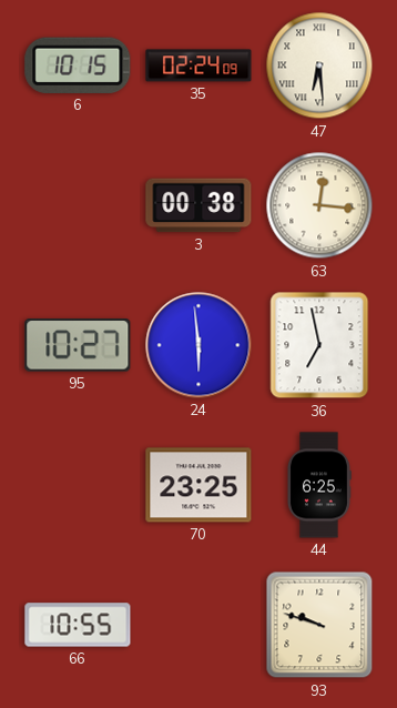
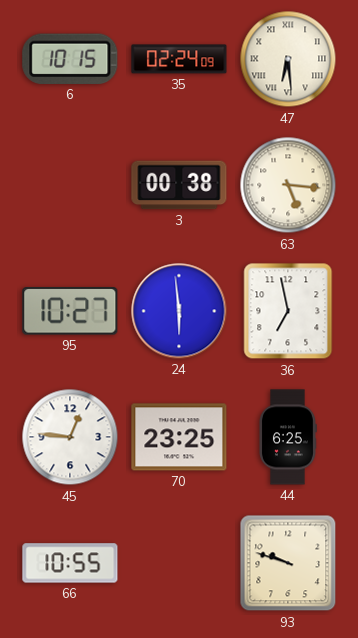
63: 12:16 -> 5:16 (288, 185)
45: none -> 12:46 (70, 437)
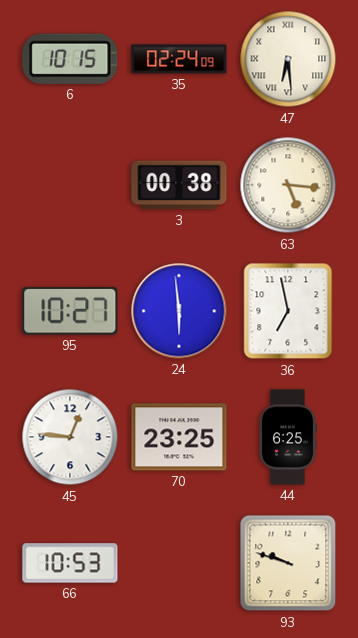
66: 10:55 -> 10:53 (70, 563)
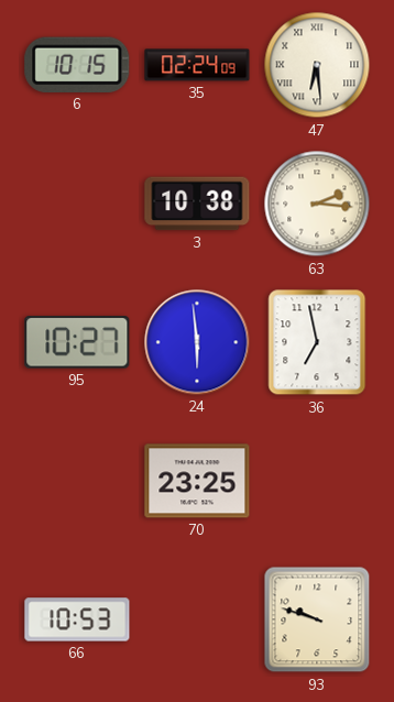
3: 00:38 -> 10:38 (197, 204)
63: 5:16 -> 2:16 (317, 204)
45: 12:46 -> none (70, 437)
44: 6:25 -> none (288, 437)
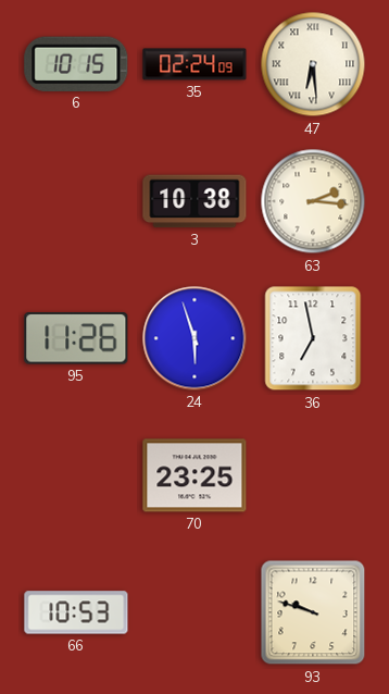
95: 10:27 -> 11:26 (76, 338)
24: 5:59 -> 5:57 (195, 338)
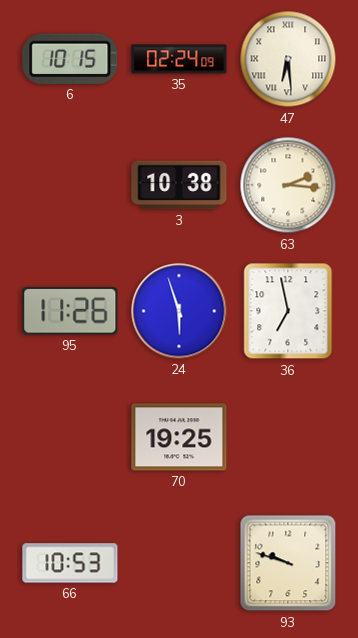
70: 23:25 -> 19:25 (179, 437)
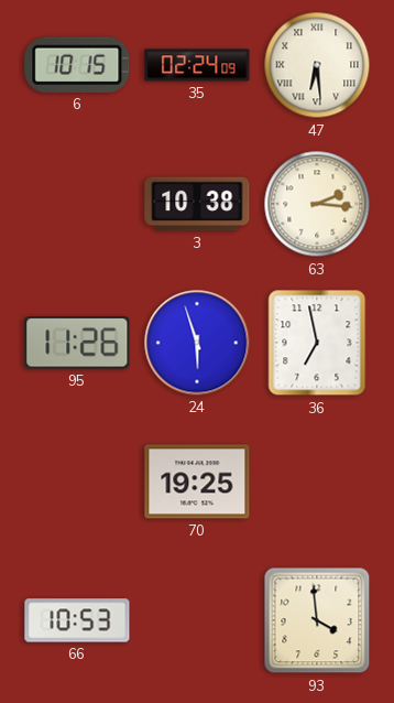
93: 9:48 -> 3:59 (317, 620)
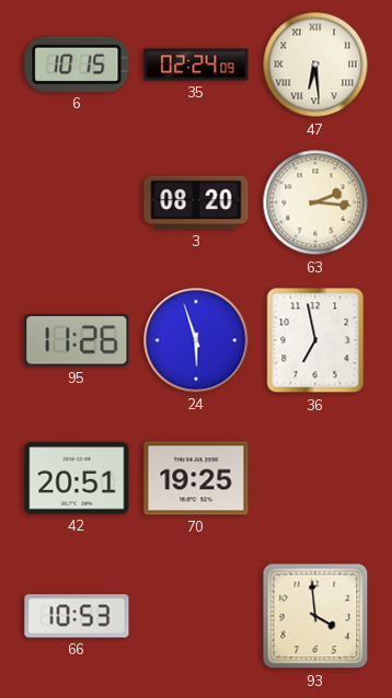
3: 10:38 -> 08:20 (196, 202)
42: none -> 20:51 (77, 478)
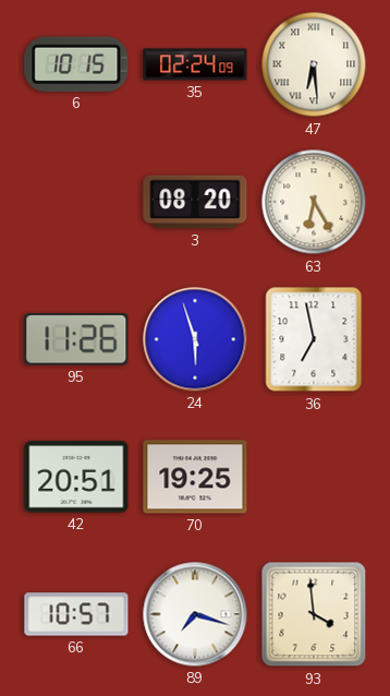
63: 2:16 -> 6:25 (314, 202)
66: 10:53 -> 10:57 (76, 614)
89: none -> 7:18 (195, 614)
